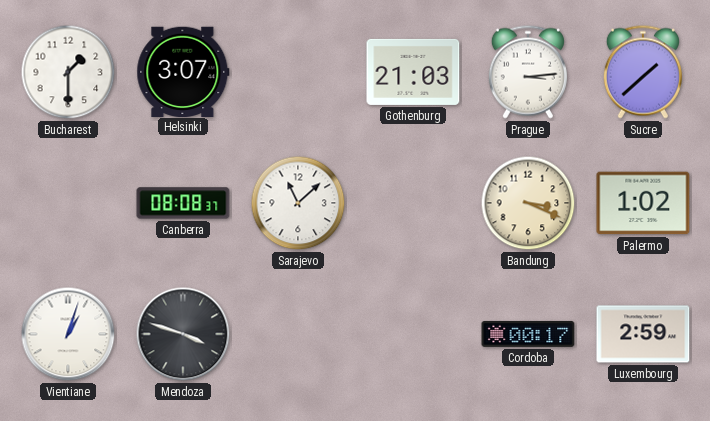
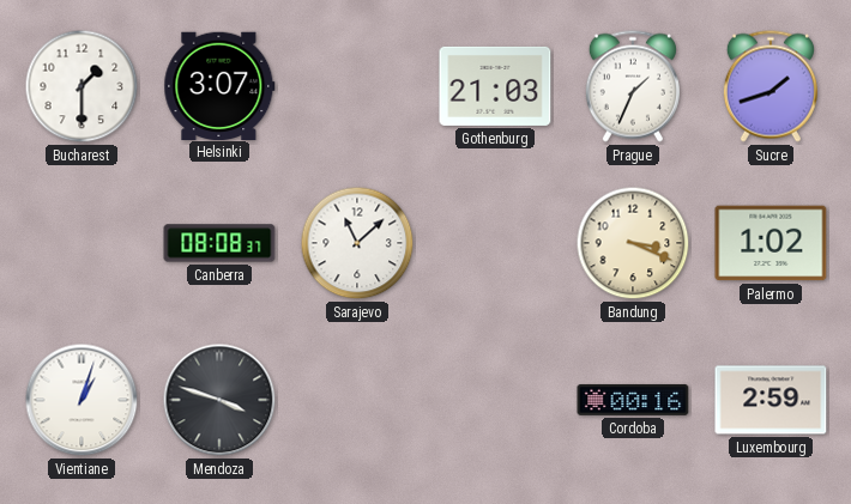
Prague: 3:14 -> 1:34 (633, 86)
Sucre: 1:38 -> 1:42 (771, 86)
Cordoba: 00:17 -> 00:16 (633, 400)
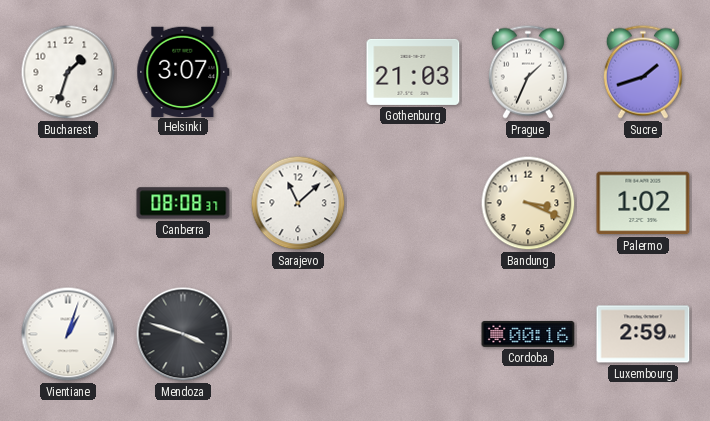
Bucharest: 1:30 -> 1:33 (68, 72)
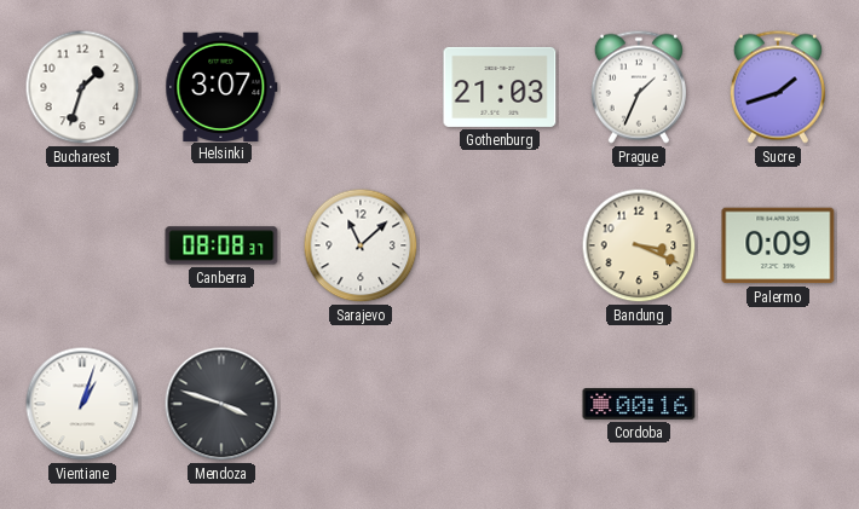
Palermo: 1:02 -> 0:09 (778, 245)
Luxembourg: 2:59 -> none (643, 334)
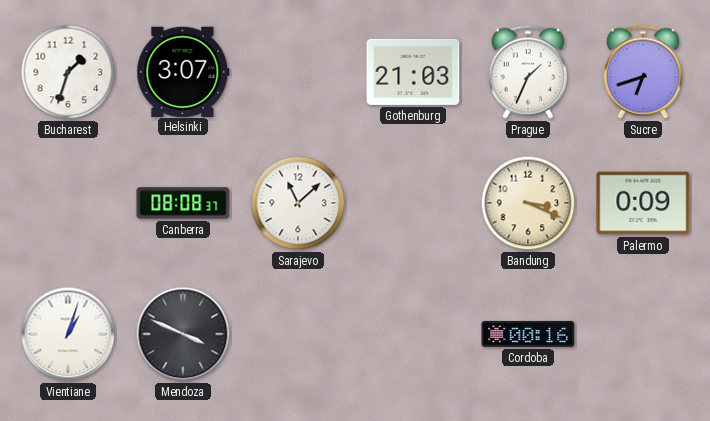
Sucre: 1:42 -> 6:42 (643, 72)
Mendoza: 3:48 -> 3:49 (183, 334)
